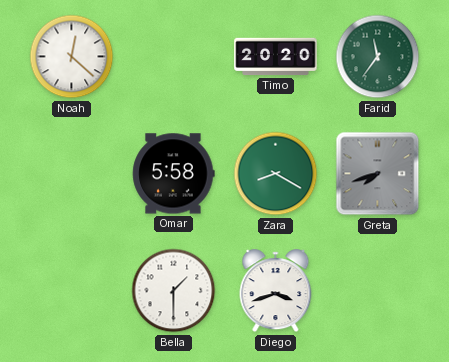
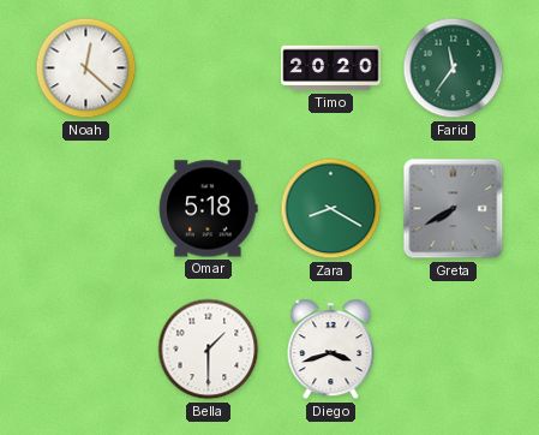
Omar: 5:58 -> 5:18 (209, 209)
Greta: 7:42 -> 7:40 (454, 209)
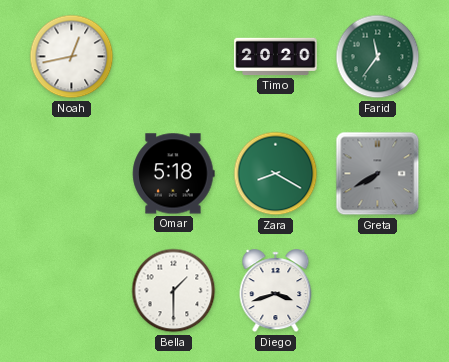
Noah: 12:22 -> 12:43 (72, 57)
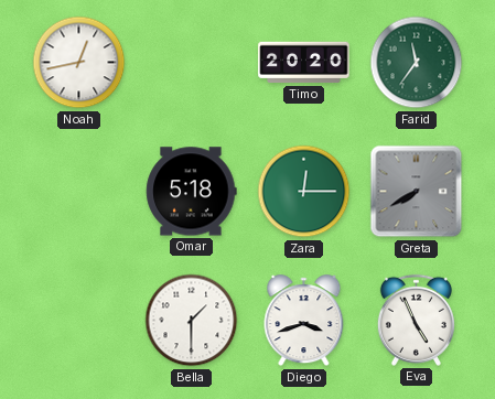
Zara: 8:20 -> 12:15 (304, 192)
Eva: none -> 4:56 (416, 320)
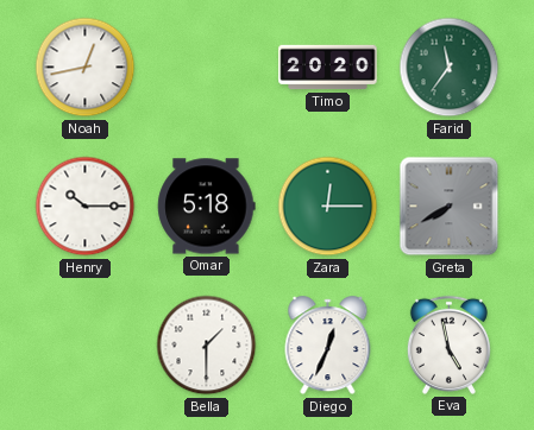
Henry: none -> 10:15 (86, 207)
Diego: 3:42 -> 12:34 (328, 346)
Eva: 4:56 -> 4:58 (448, 344)
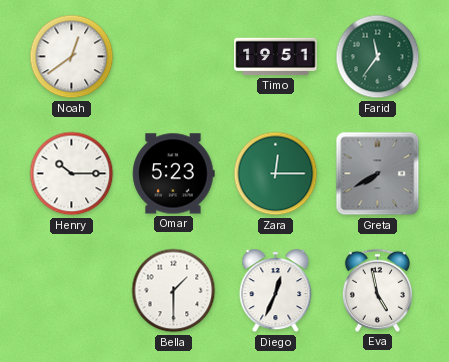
Noah: 12:43 -> 12:39 (72, 57)
Timo: 20:20 -> 19:51 (276, 57)
Omar: 5:18 -> 5:23 (174, 174)
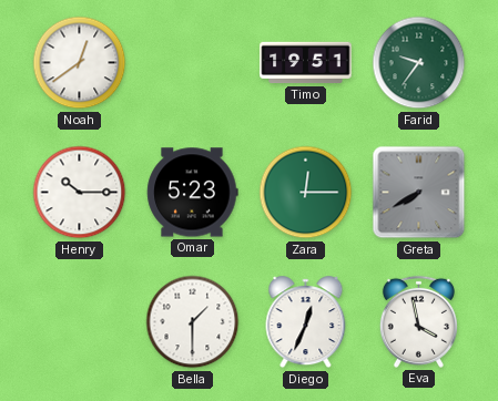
Farid: 11:36 -> 9:36 (419, 63)
Eva: 4:58 -> 3:58 (418, 321)
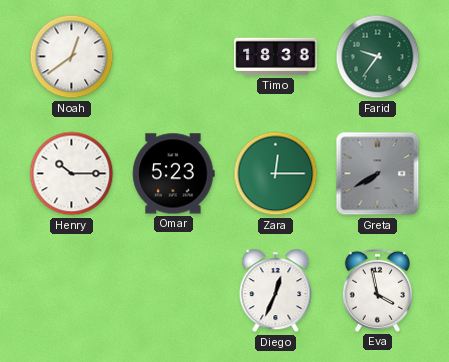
Timo: 19:51 -> 18:38 (276, 57)
Bella: 1:30 -> none (193, 322)
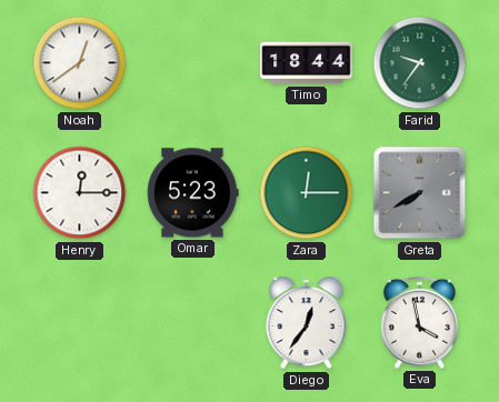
Timo: 18:38 -> 18:44 (307, 63)
Henry: 10:15 -> 12:15 (80, 193)
Diego: 12:34 -> 12:36 (307, 323)
